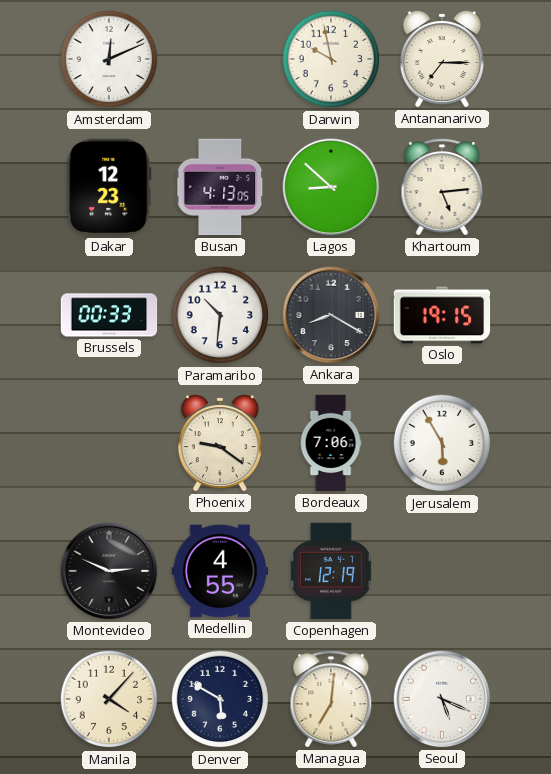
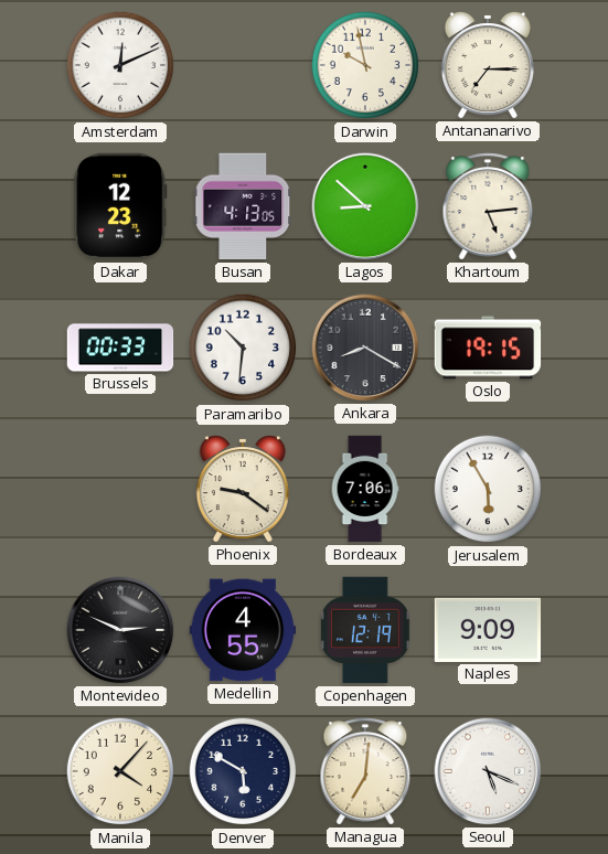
Naples: none -> 9:09 (488, 630)
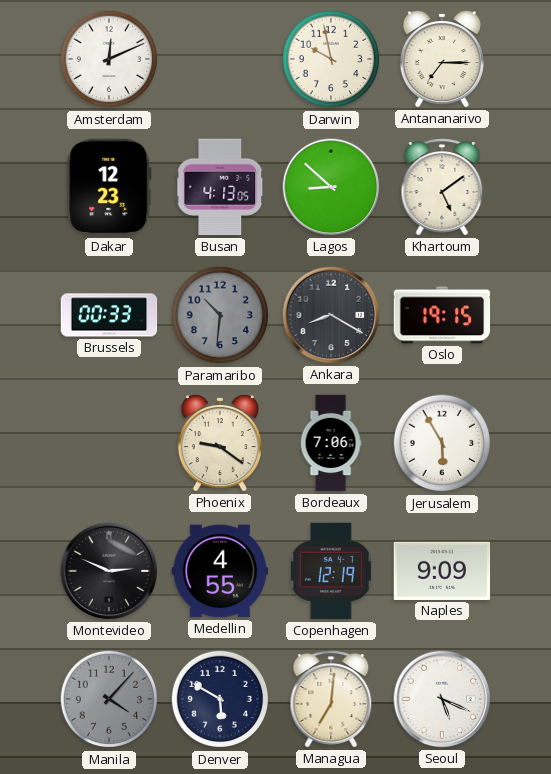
Khartoum: 5:14 -> 5:09 (442, 187)
Paramaribo dial: white -> grey (220, 315)
Manila dial: cream -> grey (109, 699)
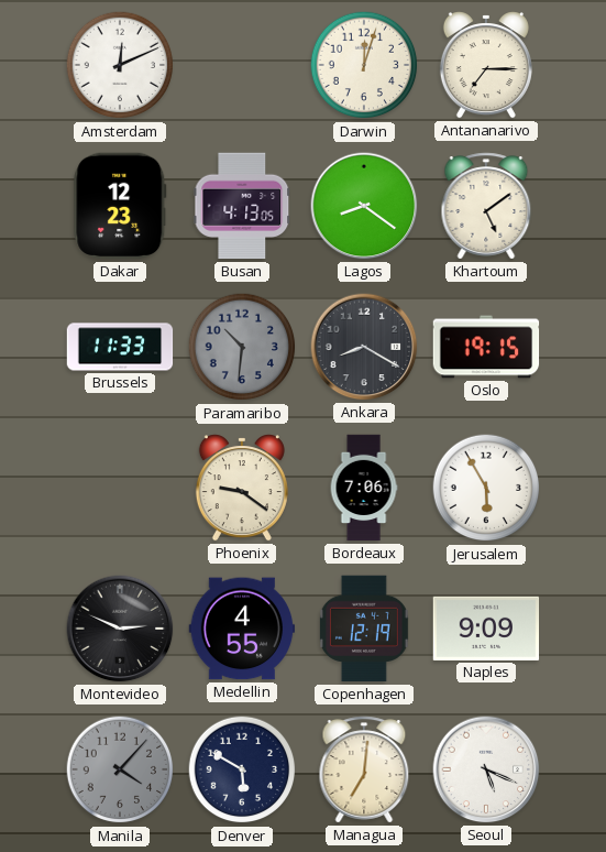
Darwin: 9:58 -> 12:03 (364, 65)
Lagos: 8:52 -> 8:21 (364, 206)
Brussels: 00:33 -> 11:33 (120, 347)
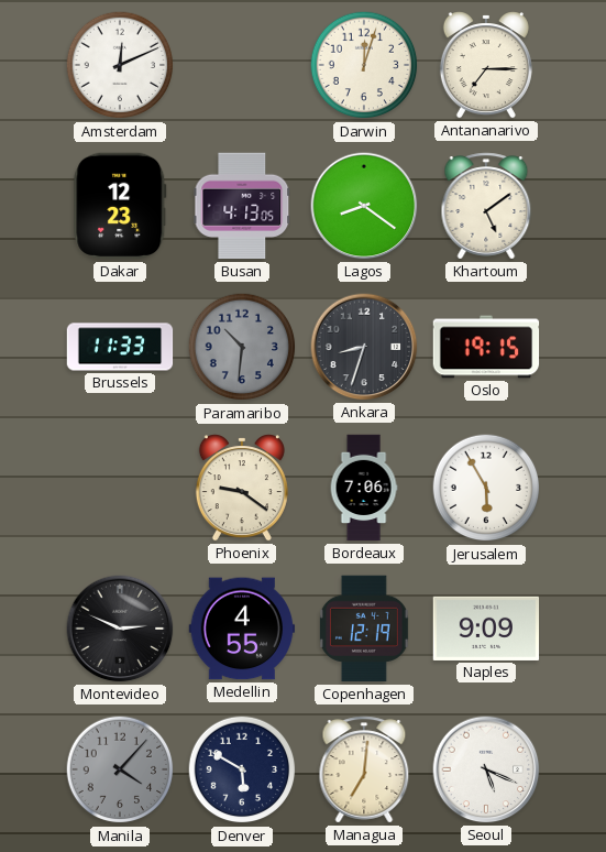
Ankara: 8:20 -> 8:33 (364, 347)
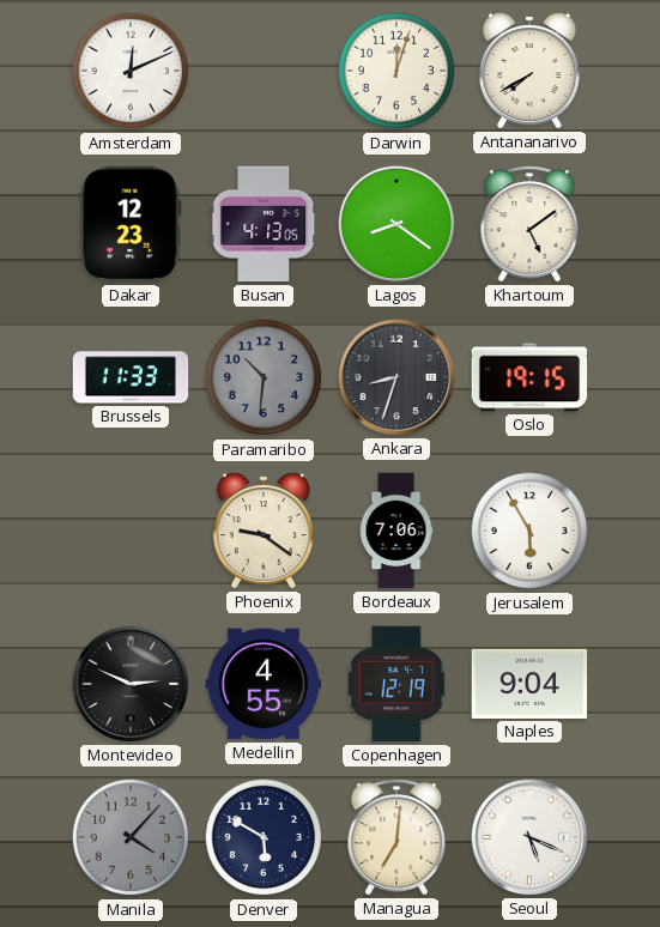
Antananarivo: 7:15 -> 7:40 (529, 71)
Naples: 9:09 -> 9:04 (529, 684)
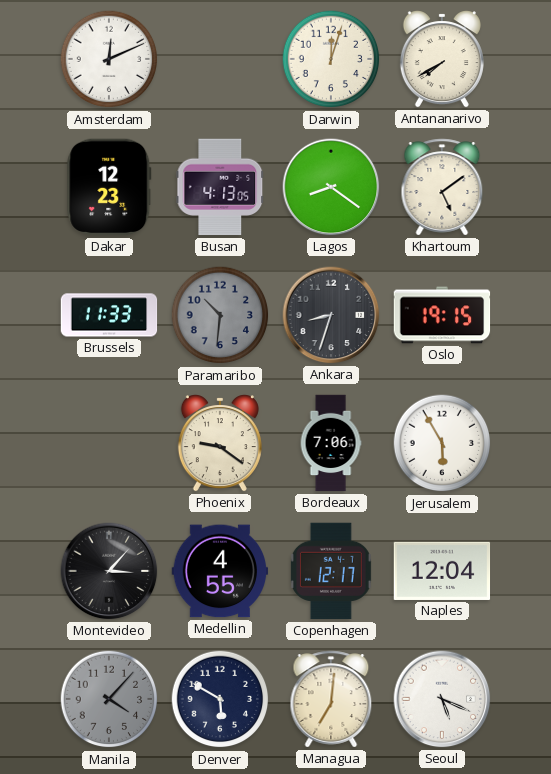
Montevideo: 2:49 -> 3:07 (109, 571)
Copenhagen: 12:19 -> 12:17 (331, 571)
Naples: 9:04 -> 12:04 (442, 571)
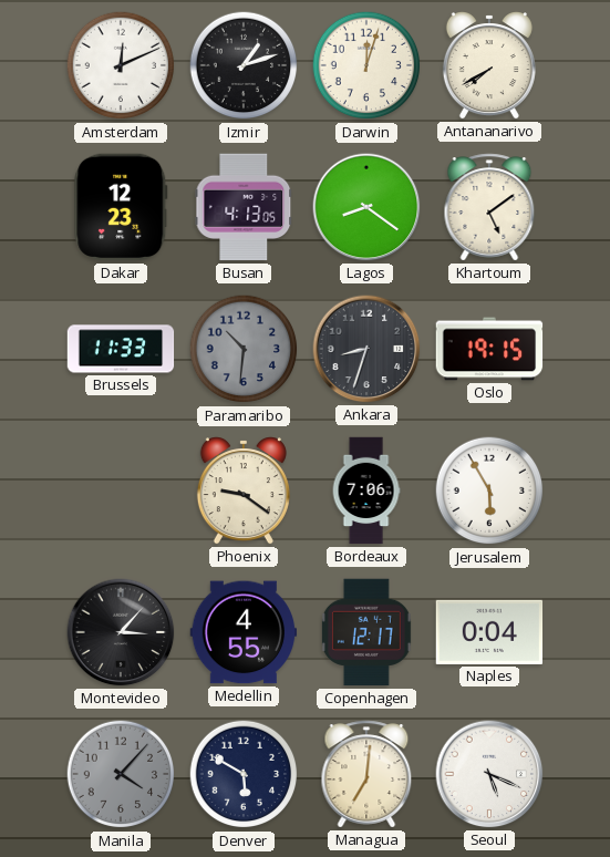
Izmir: none -> 1:12 (244, 65)
Naples: 12:04 -> 0:04 (489, 632)
